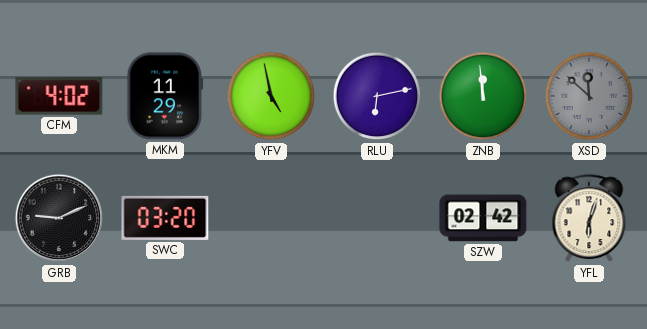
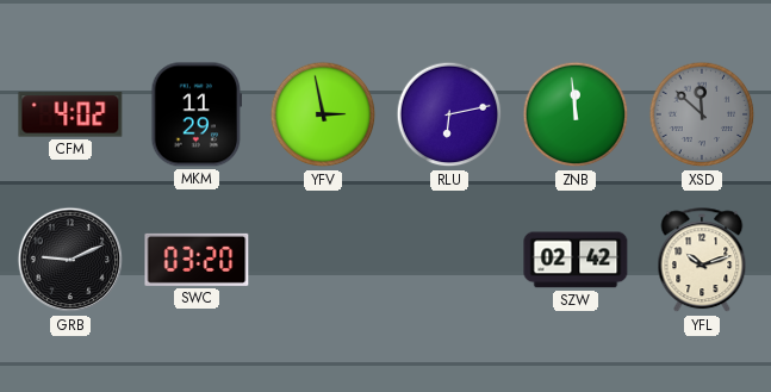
YFV: 4:58 -> 2:58 (323, 114)
YFL: 6:03 -> 10:12 (702, 261)
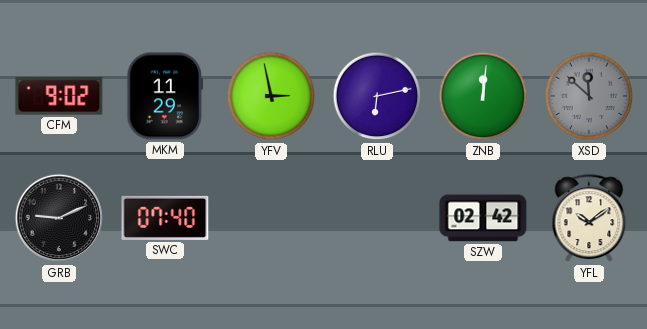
CFM: 4:02 -> 9:02 (59, 96)
ZNB: 11:59 -> 12:01 (483, 96)
SWC: 03:20 -> 07:40 (165, 218)
YFL: 10:12 -> 10:09 (589, 219)
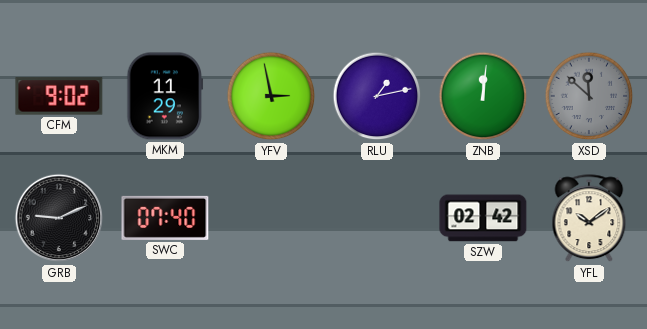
RLU: 6:13 -> 1:13 (377, 96)
